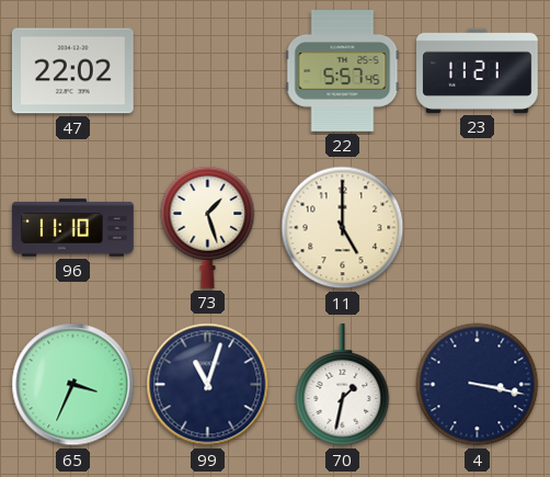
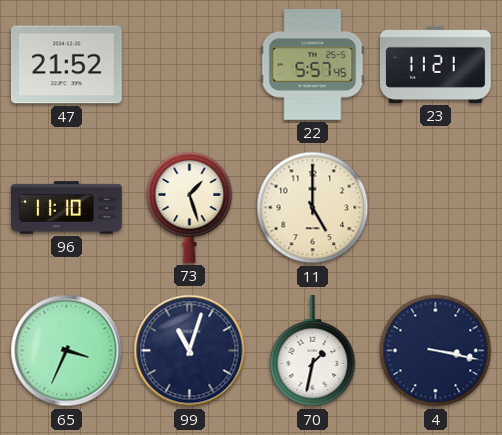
47: 22:02 -> 21:52 (66, 65)
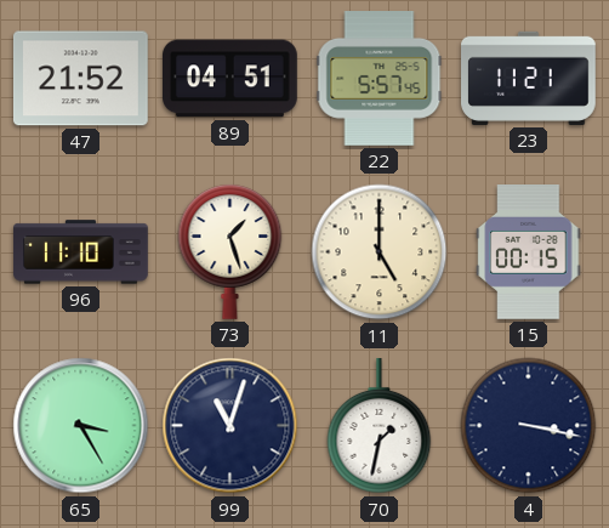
89: none -> 04:51 (230, 79)
15: none -> 00:15 (529, 252)
65: 3:34 -> 3:25 (81, 426)
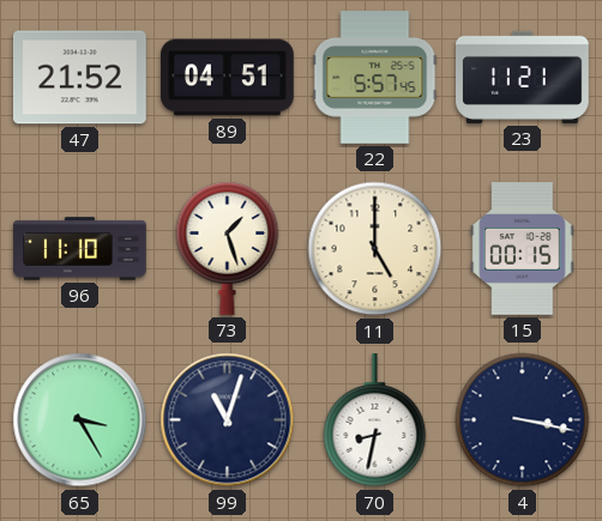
70: 1:32 -> 8:32 (375, 422)
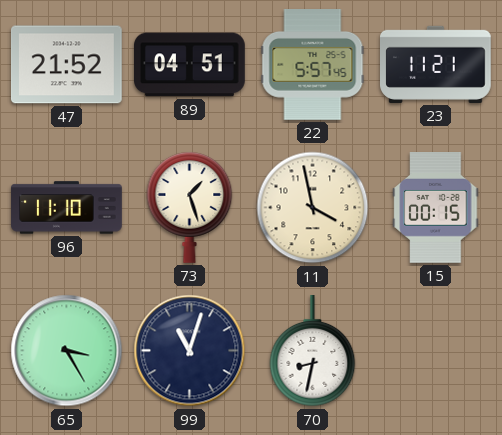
11: 5:00 -> 3:58 (313, 208)
4: 3:17 -> none (523, 420)
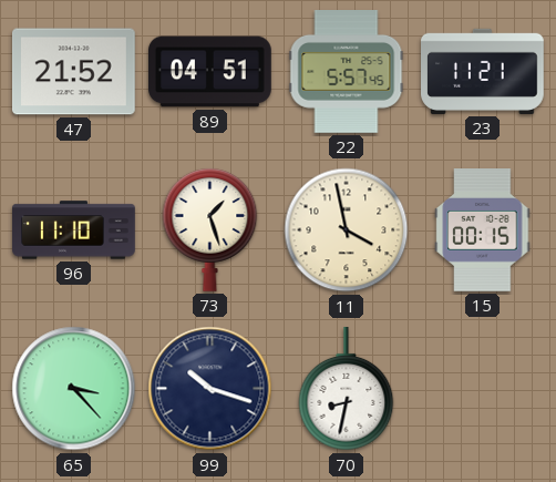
65: 3:25 -> 3:23 (74, 389)
99: 11:03 -> 10:18 (210, 389)
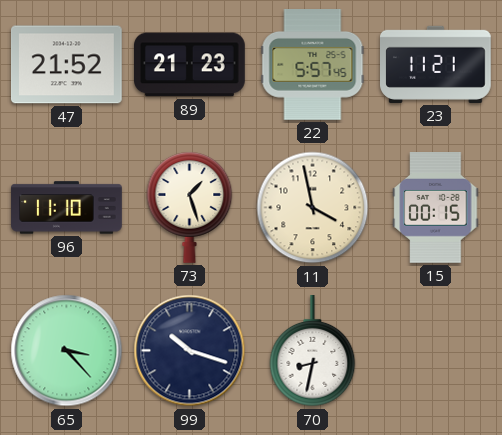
89: 04:51 -> 21:23 (190, 65)
